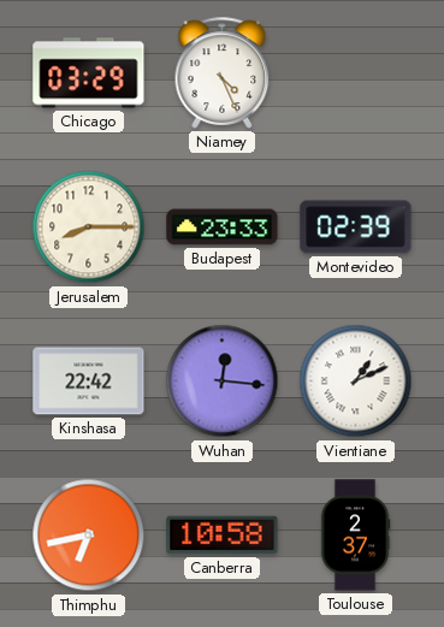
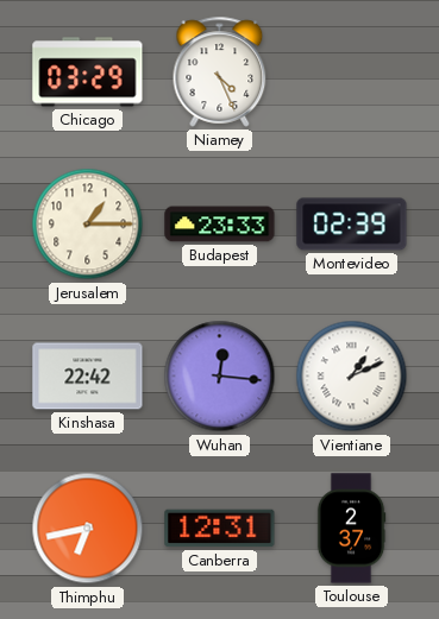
Jerusalem: 8:15 -> 1:15 (88, 225)
Canberra: 10:58 -> 12:31 (220, 529)
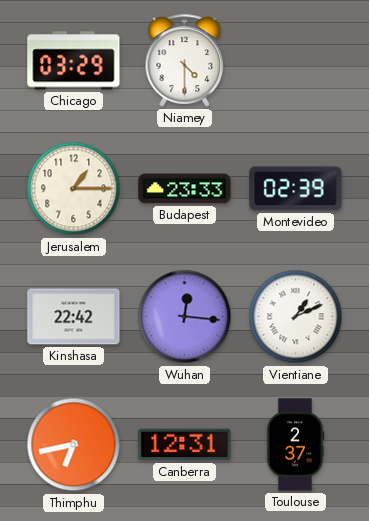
Niamey: 4:26 -> 4:30 (185, 60)
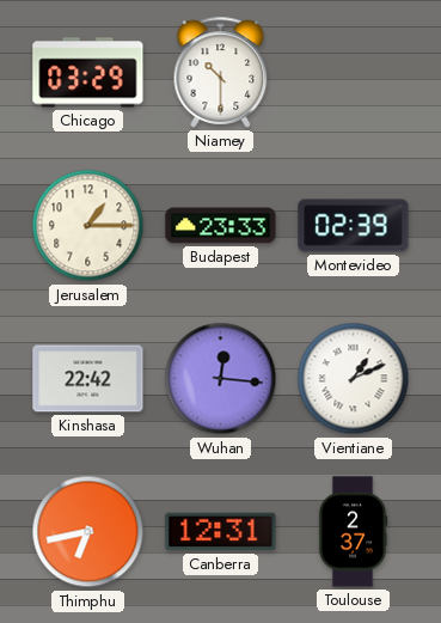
Niamey: 4:30 -> 10:30 (221, 72)
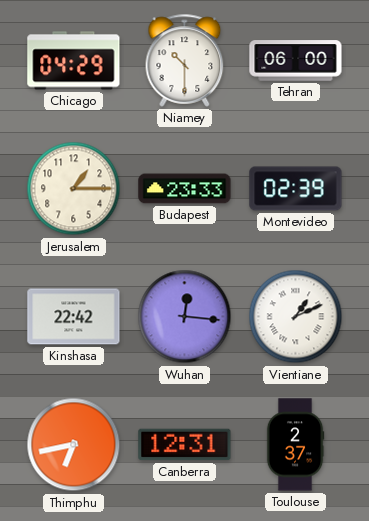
Chicago: 03:29 -> 04:29 (74, 61)
Tehran: none -> 06:00 (296, 61)
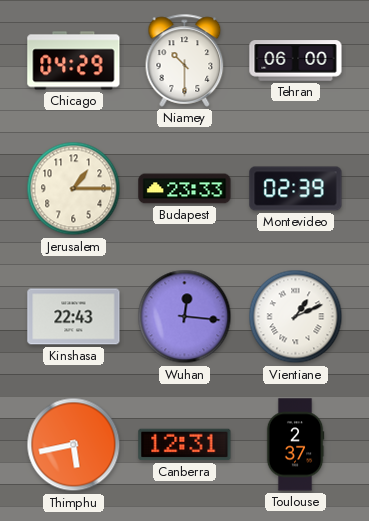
Kinshasa: 22:42 -> 22:43 (74, 317)
Thimphu: 6:43 -> 5:43 (74, 445)
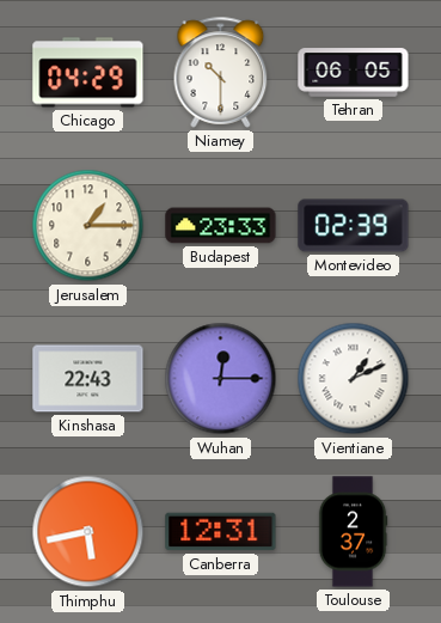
Tehran: 06:00 -> 06:05 (354, 73)
Wuhan: 12:16 -> 12:15 (221, 379)
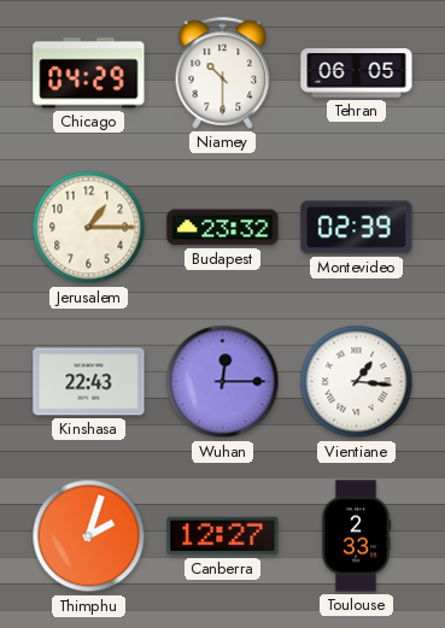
Budapest: 23:33 -> 23:32 (223, 228)
Vientiane: 1:11 -> 1:16 (357, 382)
Thimphu: 5:43 -> 2:03 (89, 536)
Canberra: 12:31 -> 12:27 (223, 536)
Toulouse: 2:37 -> 2:33 (356, 536)
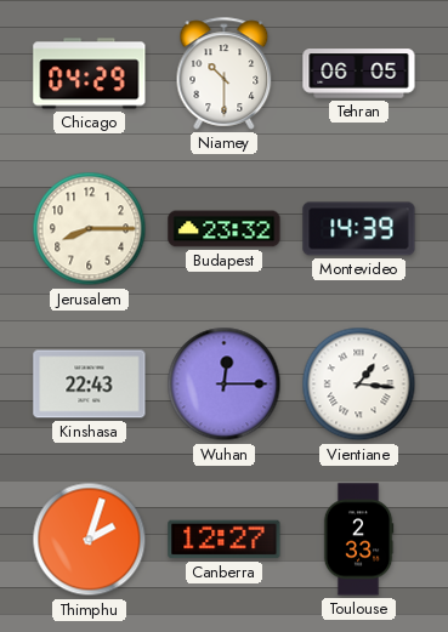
Jerusalem: 1:15 -> 8:15 (90, 229)
Montevideo: 02:39 -> 14:39 (359, 229)
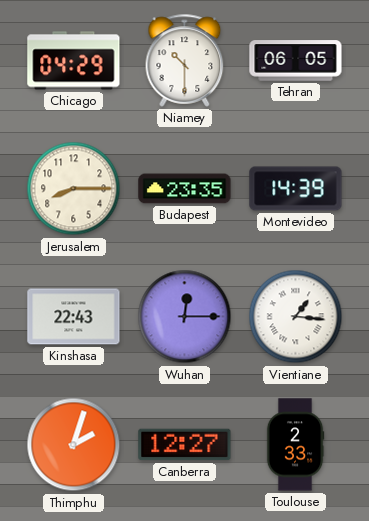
Budapest: 23:32 -> 23:35 (185, 189)
